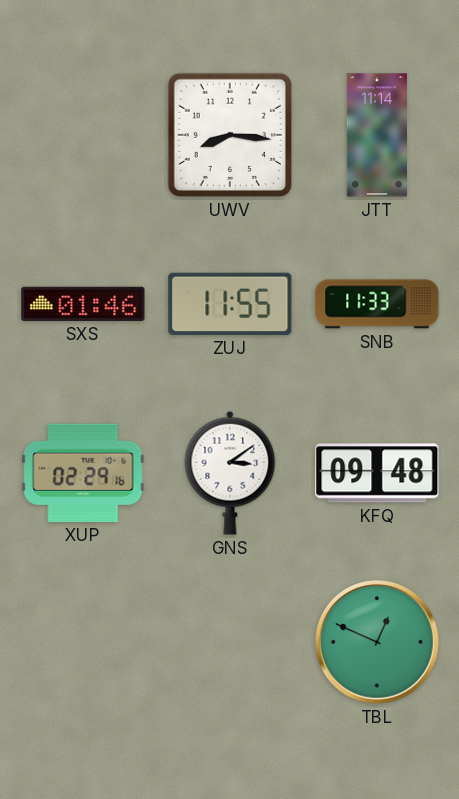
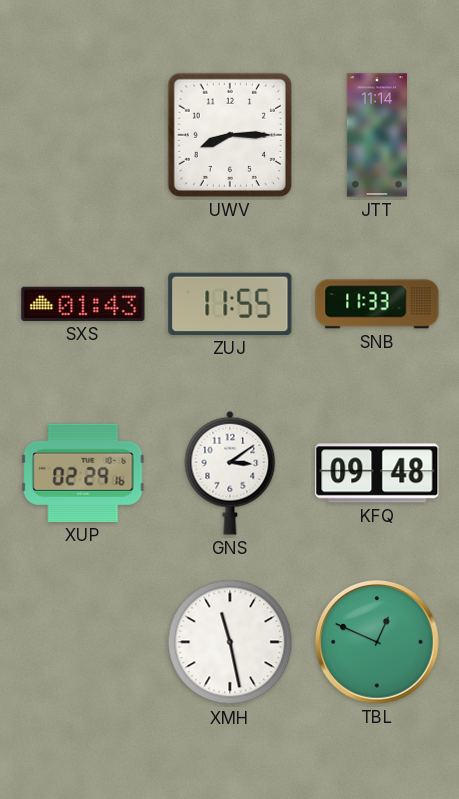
UWV: 8:16 -> 8:15 (230, 135)
SXS: 01:46 -> 01:43 (83, 304)
XMH: none -> 11:28 (230, 642)
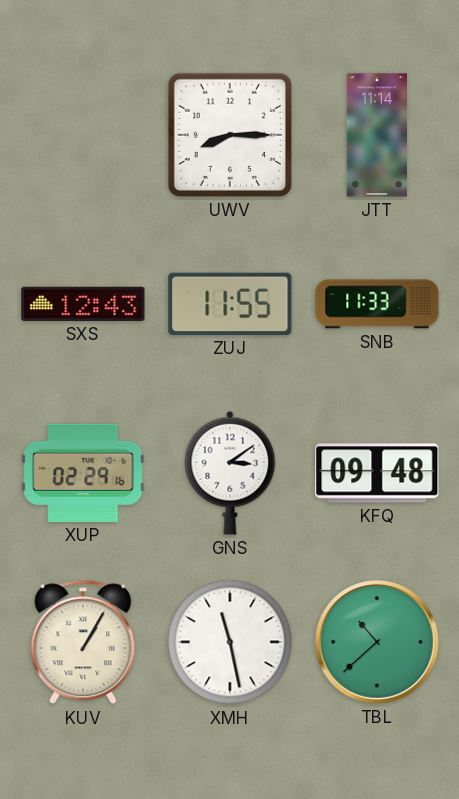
SXS: 01:43 -> 12:43 (83, 304)
KUV: none -> 1:05 (83, 642)
TBL: 12:49 -> 10:38 (377, 642)
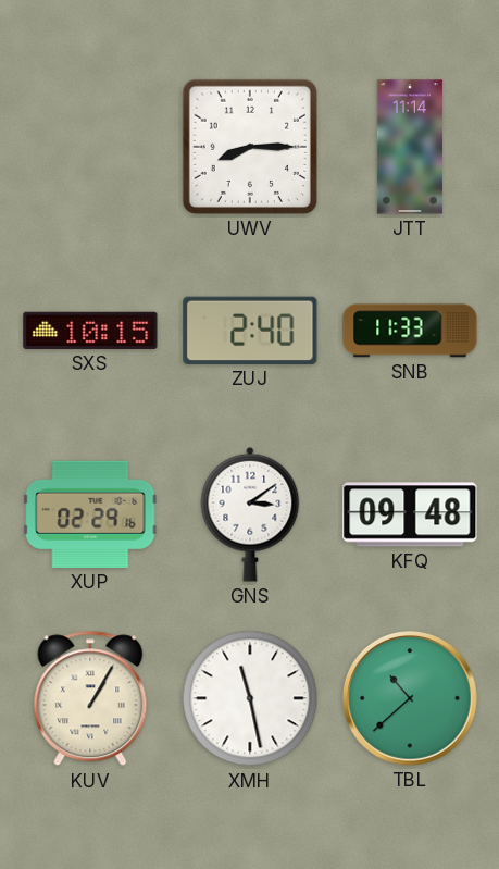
SXS: 12:43 -> 10:15 (90, 331)
ZUJ: 11:55 -> 2:40 (250, 331)
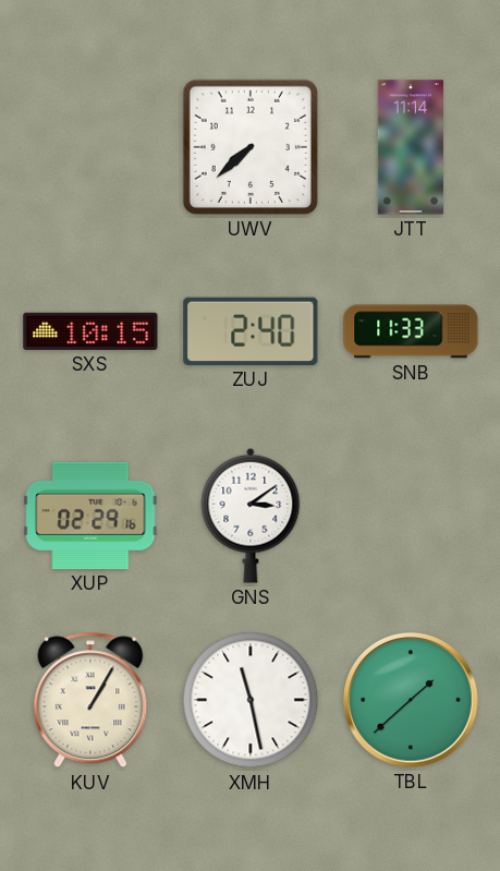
UWV: 8:15 -> 7:38 (251, 147)
KFQ: 09:48 -> none (410, 514)
TBL: 10:38 -> 1:38 (411, 700)
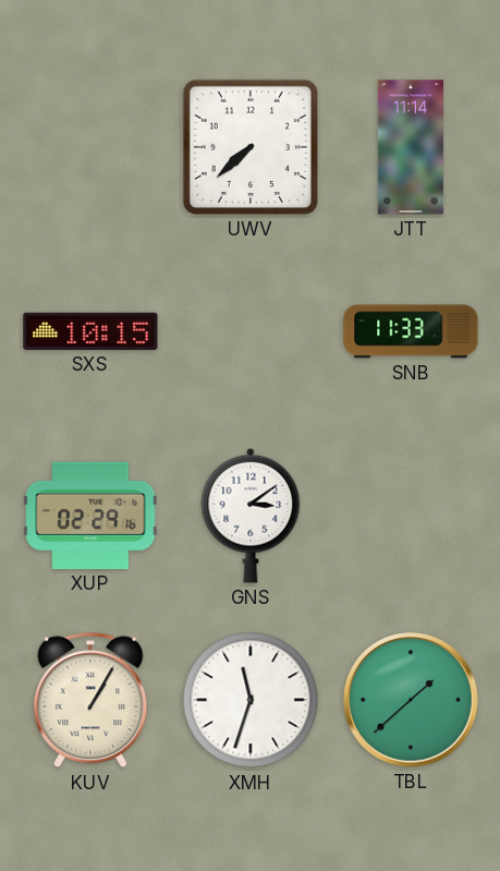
ZUJ: 2:40 -> none (251, 331)
XMH: 11:28 -> 11:33 (251, 700)
